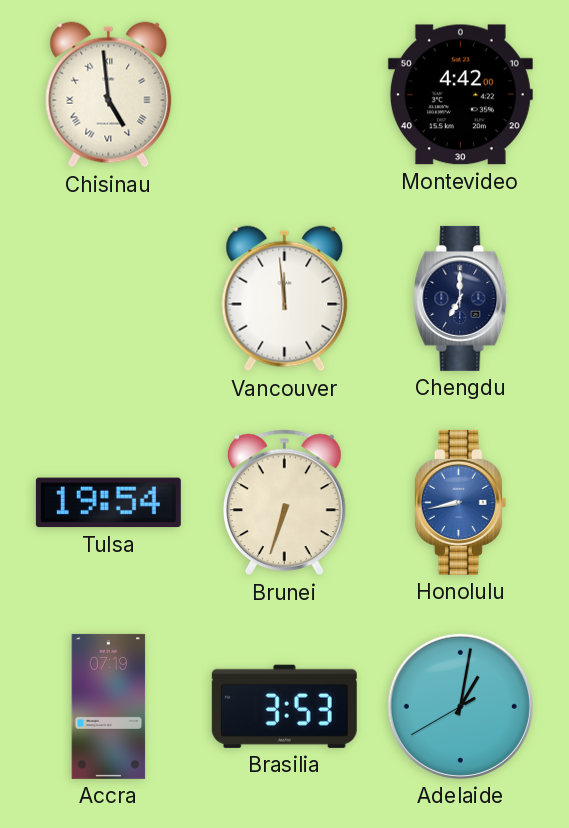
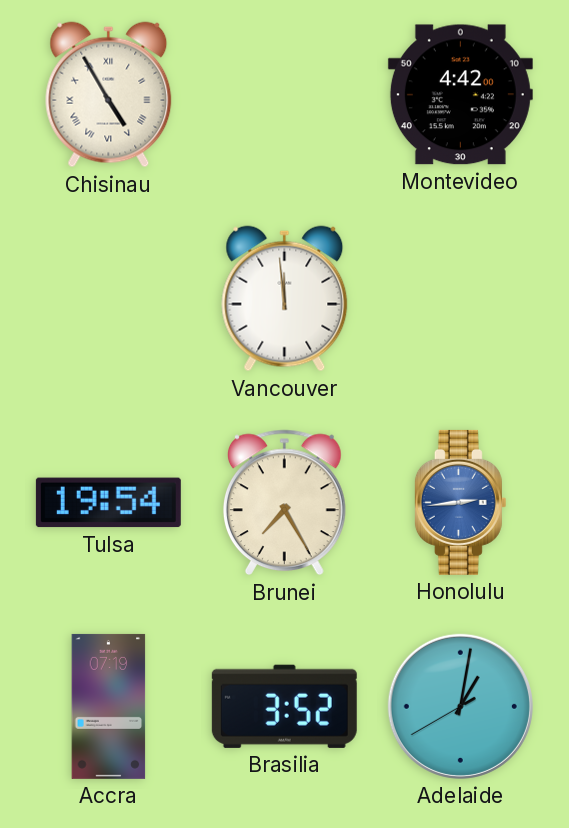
Chisinau: 4:59 -> 4:55 (109, 95)
Chengdu: 7:00 -> none (461, 298)
Brunei: 6:33 -> 7:25 (284, 503)
Honolulu: 8:43 -> 2:44 (460, 502)
Brasilia: 3:53 -> 3:52 (284, 706)
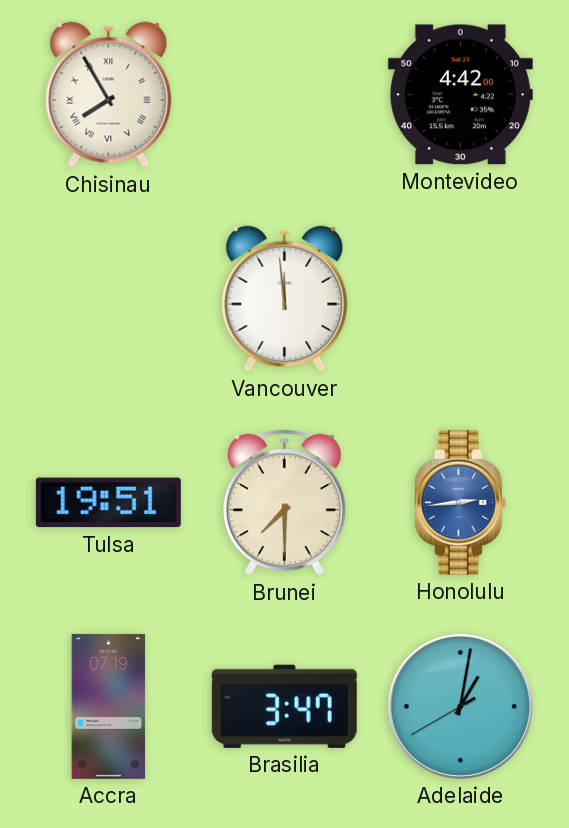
Chisinau: 4:55 -> 7:55 (109, 95)
Tulsa: 19:54 -> 19:51 (108, 503)
Brunei: 7:25 -> 7:30 (284, 503)
Brasilia: 3:52 -> 3:47 (284, 706)
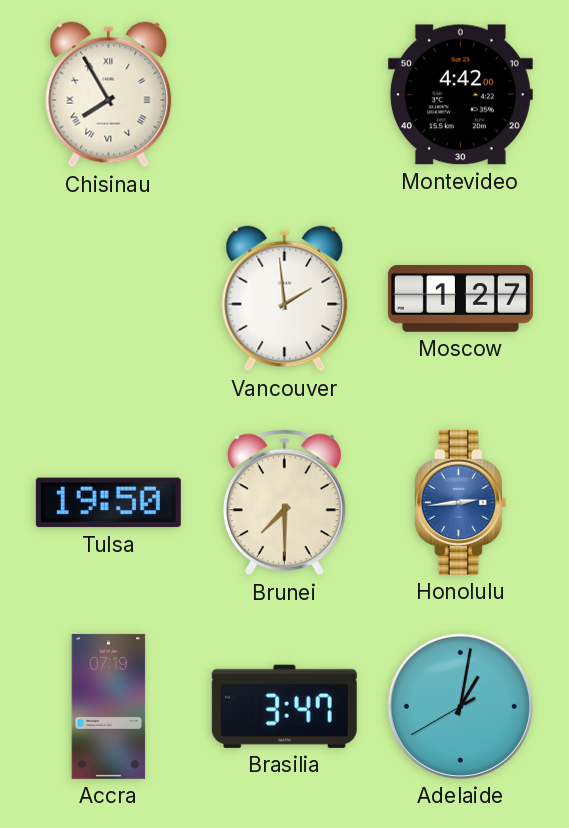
Vancouver: 11:59 -> 1:59 (285, 299)
Moscow: none -> 1:27 (460, 299)
Tulsa: 19:51 -> 19:50 (108, 503)
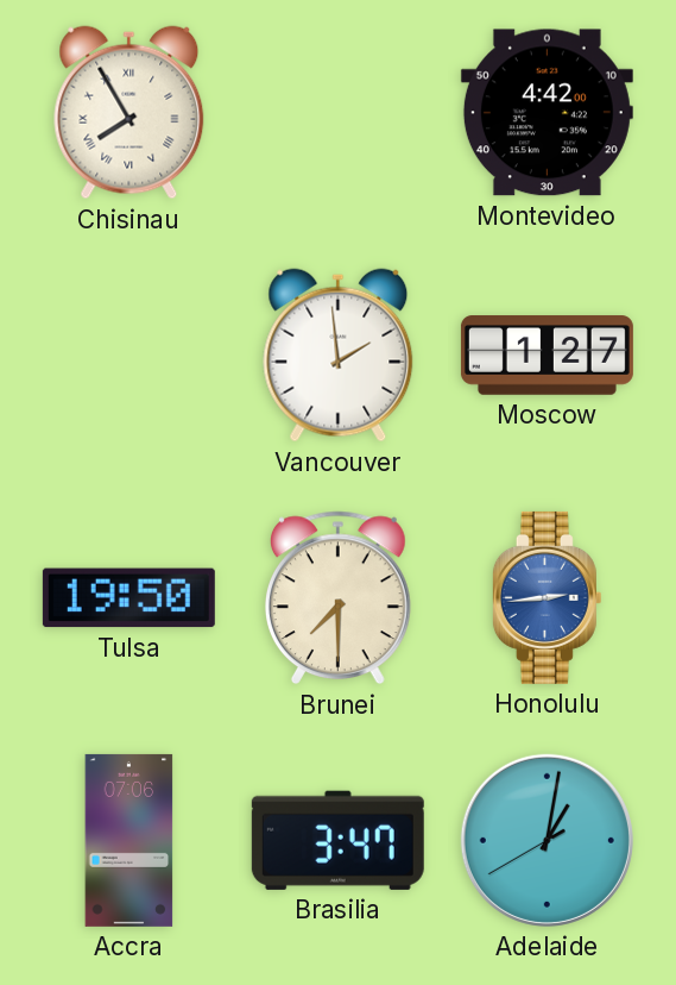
Accra: 07:19 -> 07:06 (129, 840)
